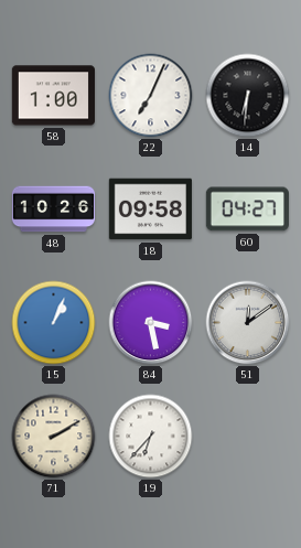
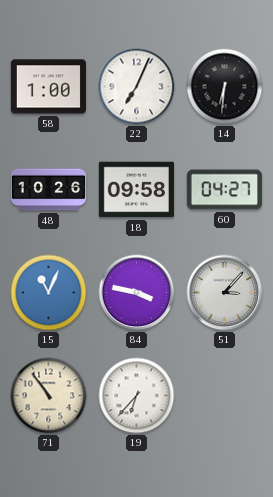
15: 1:04 -> 11:04 (49, 293)
84: 3:28 -> 3:47 (137, 293)
51: 12:09 -> 3:07 (225, 293)
71: 2:10 -> 10:54 (49, 396)
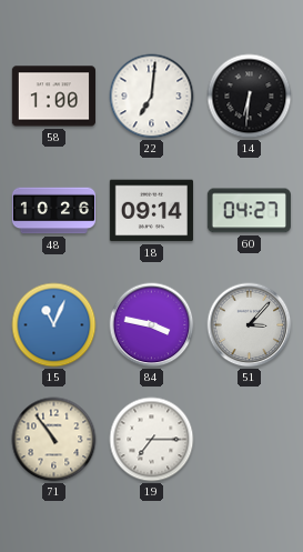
22: 7:04 -> 7:01 (152, 97)
18: 09:58 -> 09:14 (151, 211)
19: 6:37 -> 7:15 (152, 440)
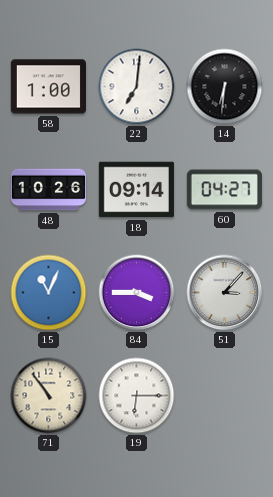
84: 3:47 -> 3:45 (137, 293)
19: 7:15 -> 6:15 (137, 396)
